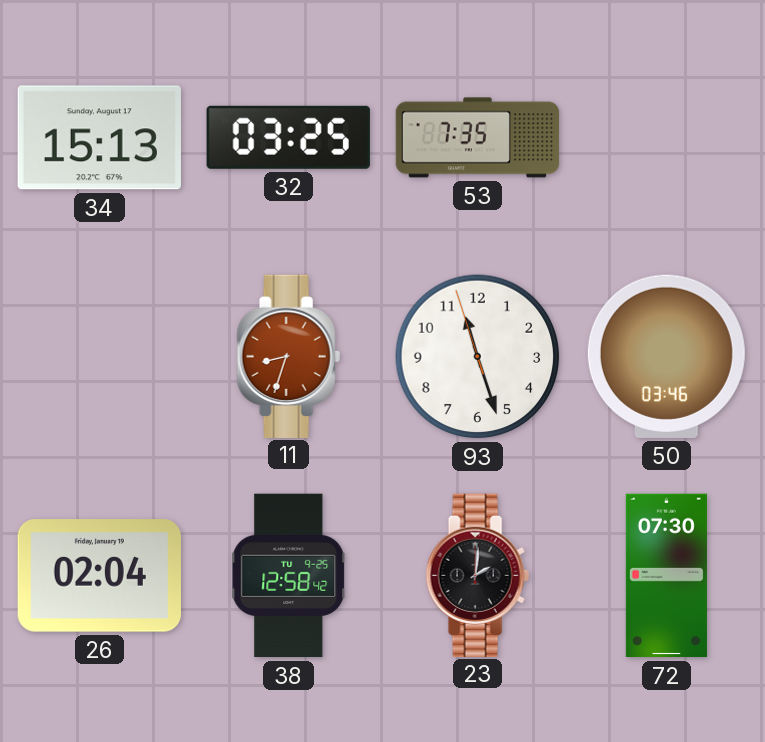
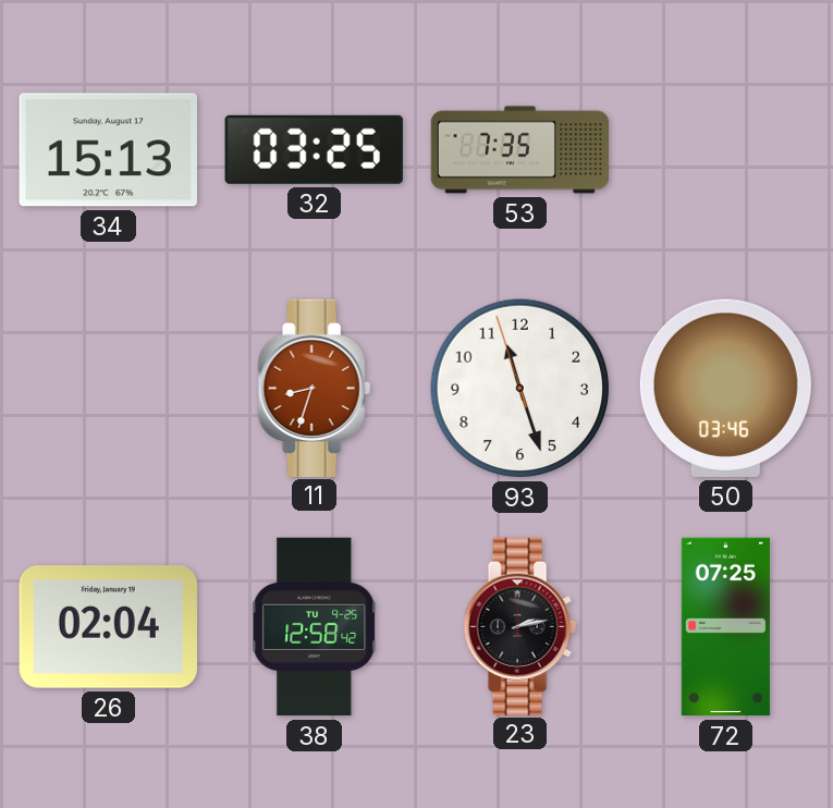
23: 2:01 -> 2:13 (519, 626)
72: 07:30 -> 07:25 (725, 627)
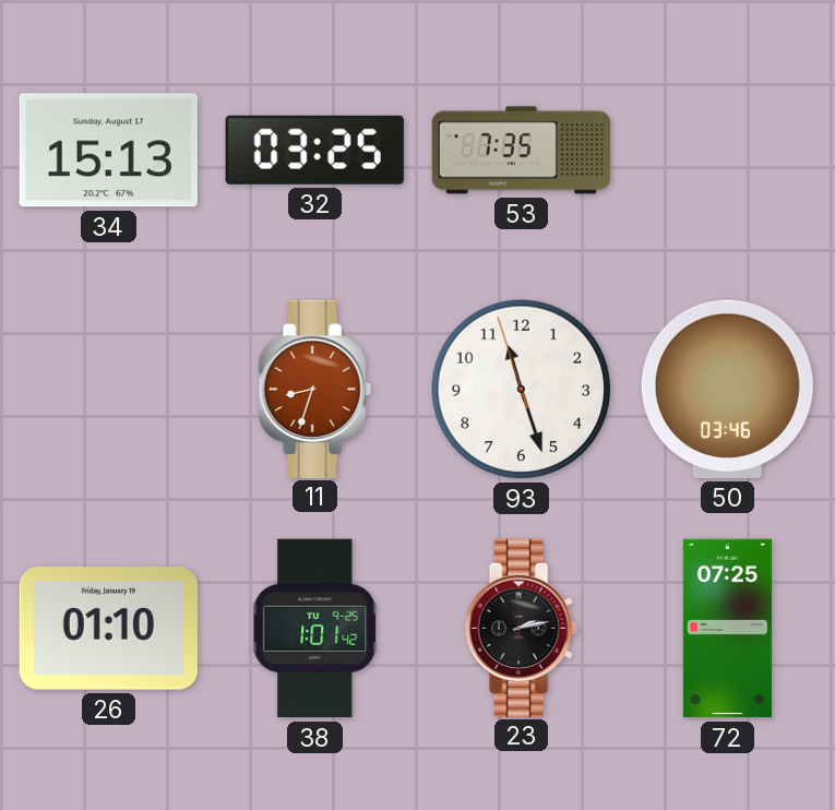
26: 02:04 -> 01:10 (108, 629)
38: 12:58 -> 1:01 (315, 629)
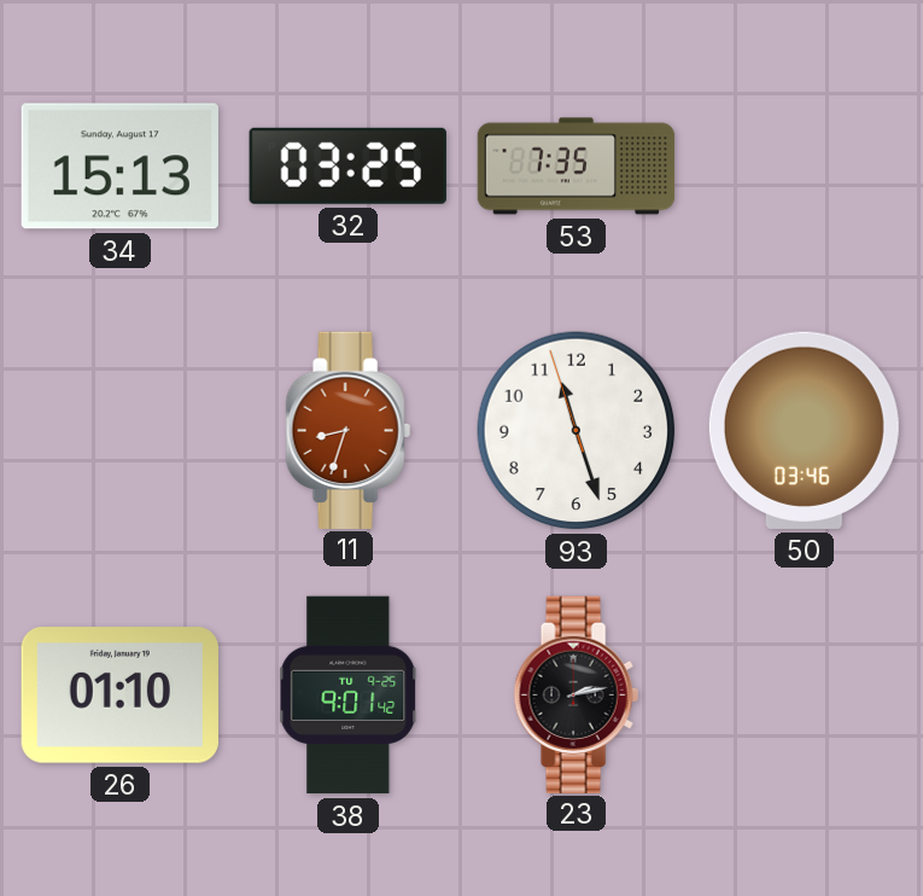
38: 1:01 -> 9:01 (349, 696)
72: 07:25 -> none (727, 629)
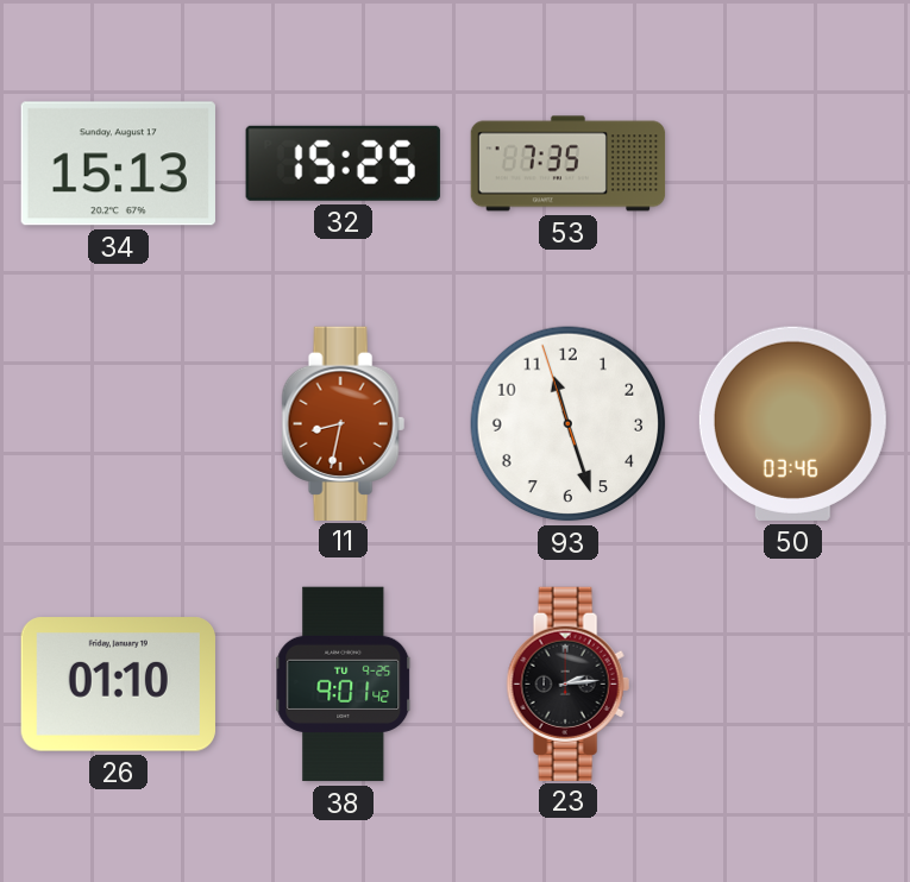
32: 03:25 -> 15:25 (343, 163)
11: 8:33 -> 8:32 (343, 423)
23: 2:13 -> 2:14 (567, 683)
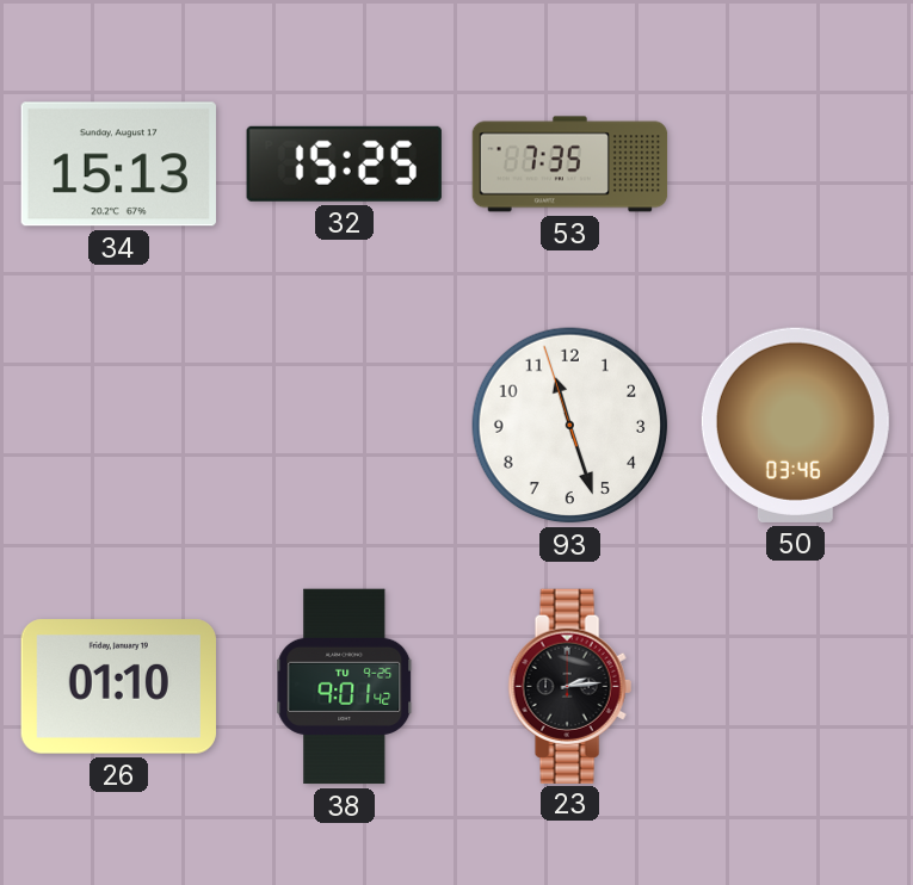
11: 8:32 -> none (343, 423)
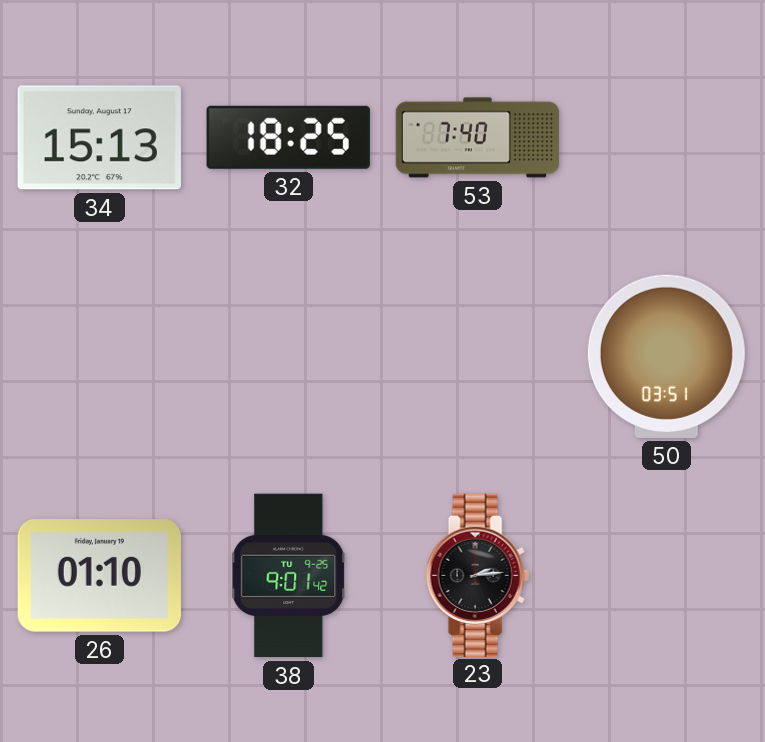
32: 15:25 -> 18:25 (288, 137)
53: 7:35 -> 7:40 (478, 138)
93: 11:26 -> none (570, 426)
50: 03:46 -> 03:51 (666, 356)
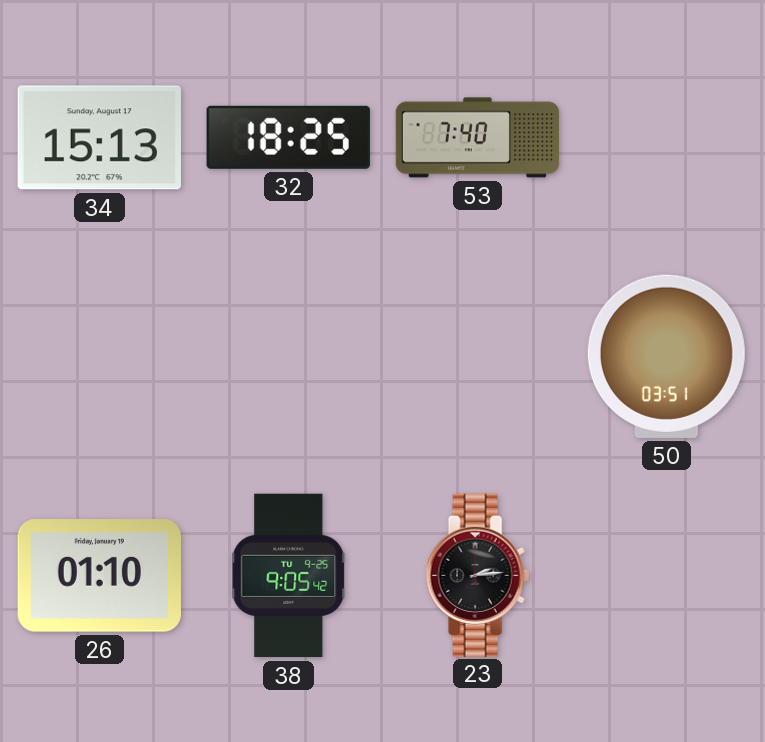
38: 9:01 -> 9:05 (289, 576)
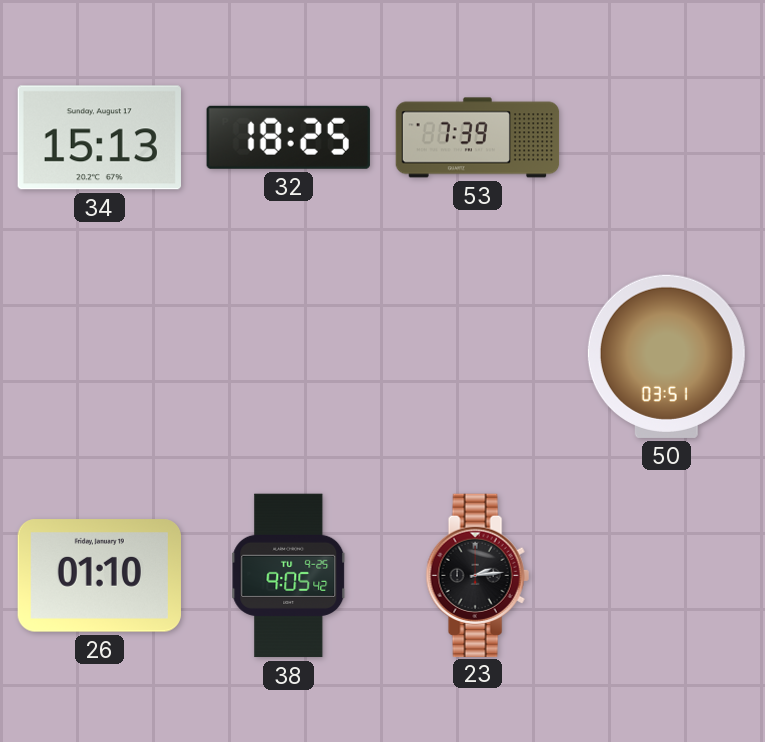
53: 7:40 -> 7:39 (478, 138)
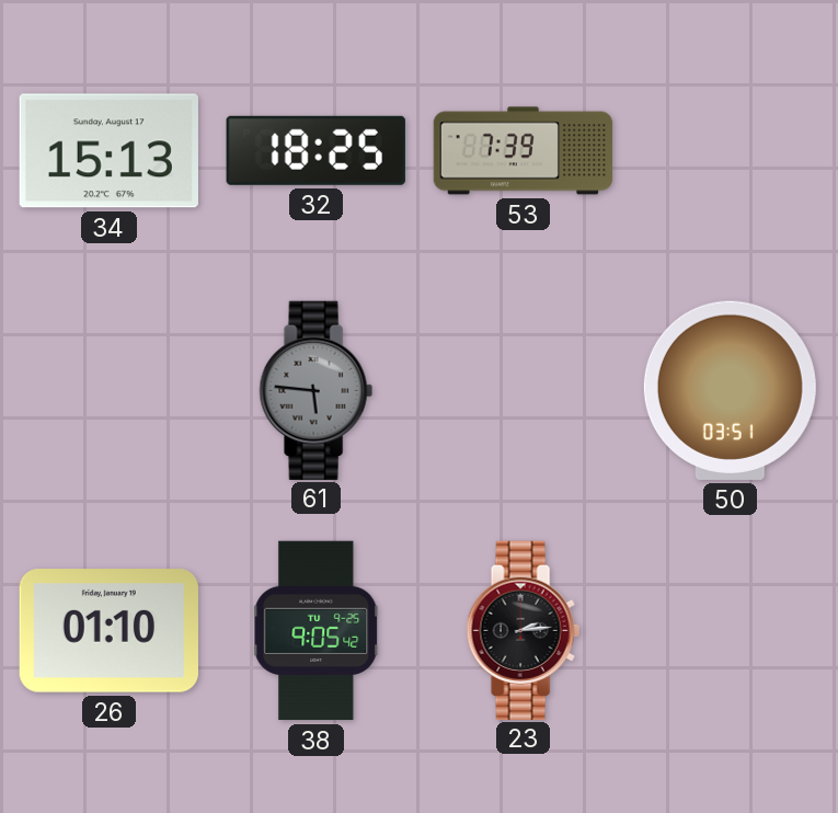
61: none -> 5:46 (315, 390)
